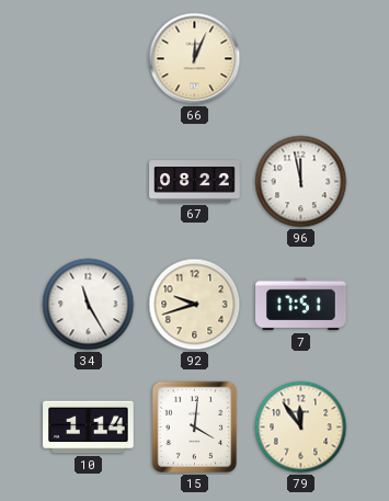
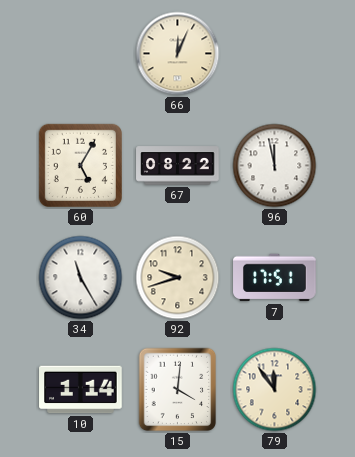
60: none -> 5:05 (80, 165)
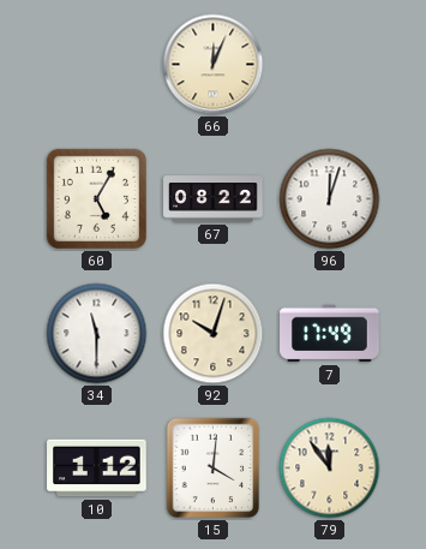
96: 11:58 -> 12:03 (330, 199)
34: 11:25 -> 11:30 (97, 334)
92: 9:42 -> 10:03 (214, 334)
7: 17:51 -> 17:49 (330, 334)
10: 1:14 -> 1:12 (97, 469)
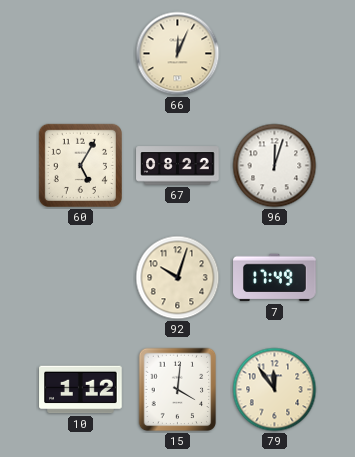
34: 11:30 -> none (97, 334)
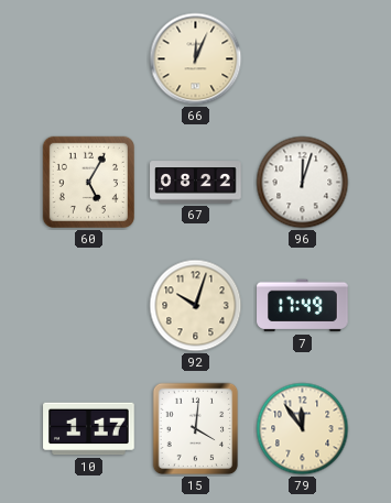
10: 1:12 -> 1:17 (89, 429)
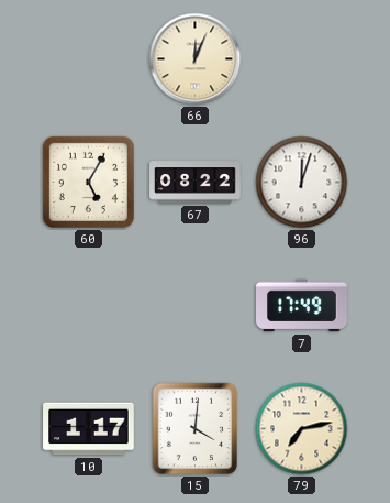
92: 10:03 -> none (196, 306)
79: 11:54 -> 7:13 (302, 429)
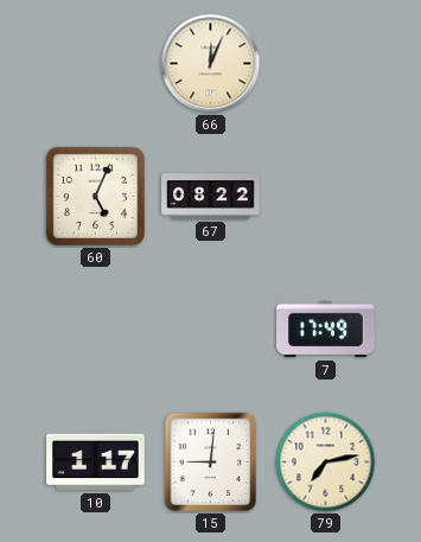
60: 5:05 -> 5:04 (95, 196)
96: 12:03 -> none (302, 183)
15: 4:01 -> 9:01 (211, 463)
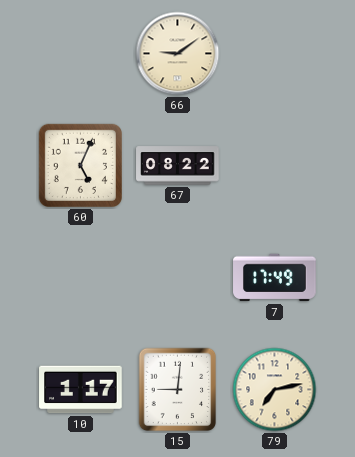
66: 12:04 -> 9:09 (178, 54)
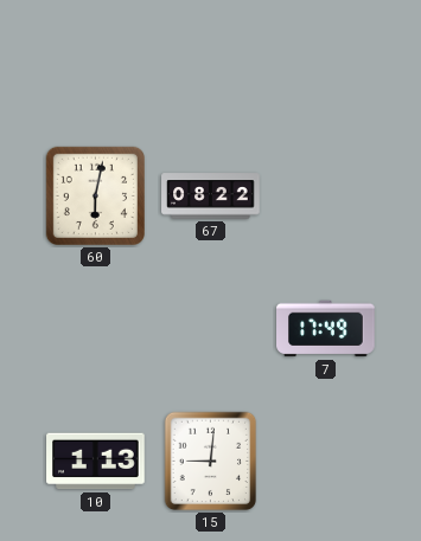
66: 9:09 -> none (178, 54)
60: 5:04 -> 6:02 (95, 195)
10: 1:17 -> 1:13 (96, 462)
79: 7:13 -> none (275, 390)
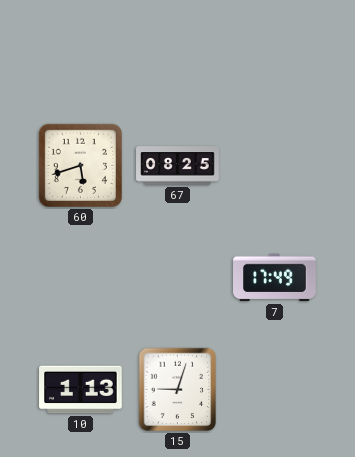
60: 6:02 -> 5:42 (80, 165)
67: 08:22 -> 08:25 (178, 166)
15: 9:01 -> 9:03 (178, 390)
